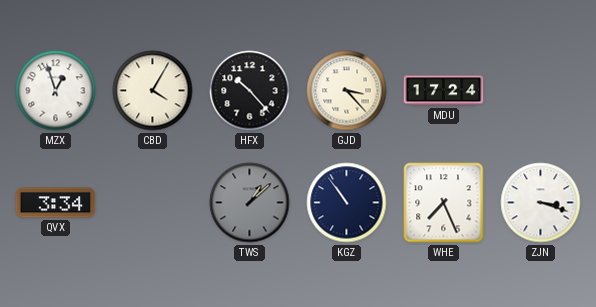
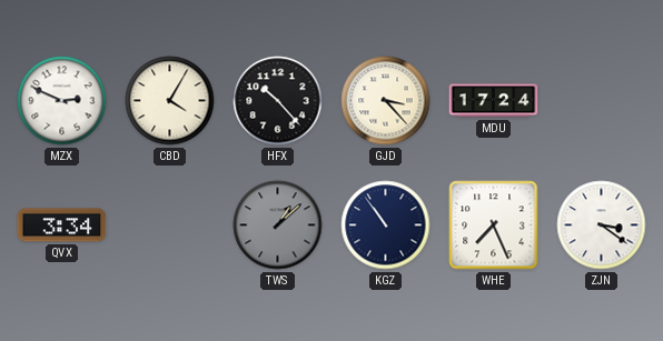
MZX: 12:57 -> 2:49 (62, 101)
ZJN: 3:18 -> 3:21 (602, 225)
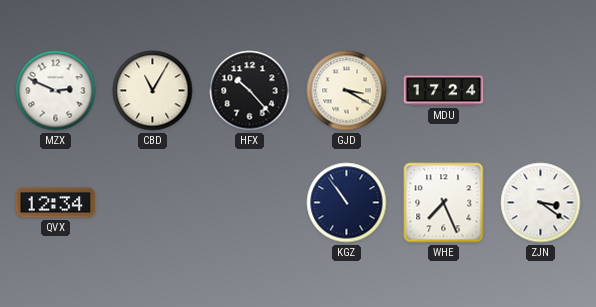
CBD: 4:05 -> 11:05 (153, 91)
GJD: 3:23 -> 3:20 (347, 91)
QVX: 3:34 -> 12:34 (56, 203)
TWS: 1:08 -> none (278, 225)
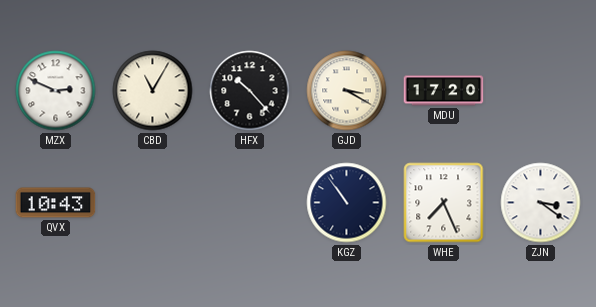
MDU: 17:24 -> 17:20 (444, 91)
QVX: 12:34 -> 10:43 (56, 203)
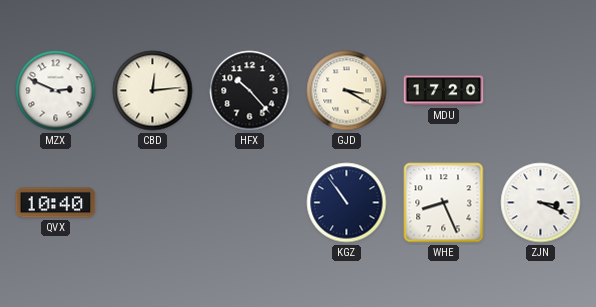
CBD: 11:05 -> 12:14 (153, 91)
QVX: 10:43 -> 10:40 (56, 203)
WHE: 7:26 -> 8:26 (444, 203)
ZJN: 3:21 -> 3:19 (541, 203)
